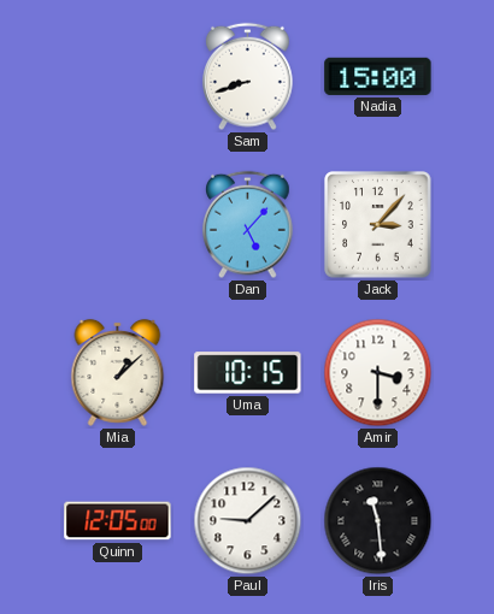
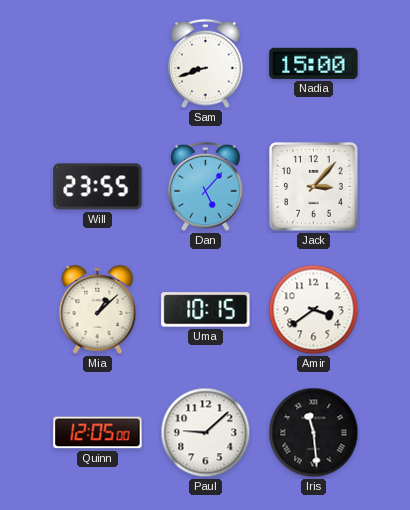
Will: none -> 23:55 (98, 187)
Amir: 3:30 -> 3:39 (314, 310)
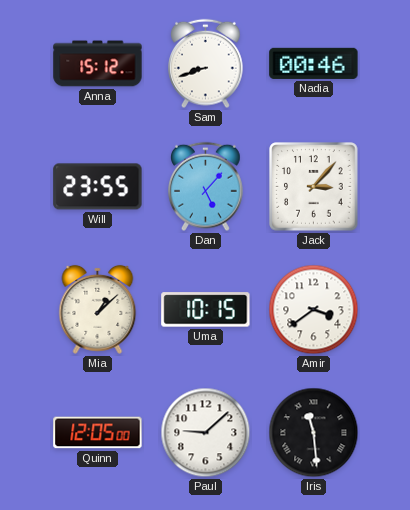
Anna: none -> 15:12 (98, 64)
Nadia: 15:00 -> 00:46 (314, 63)
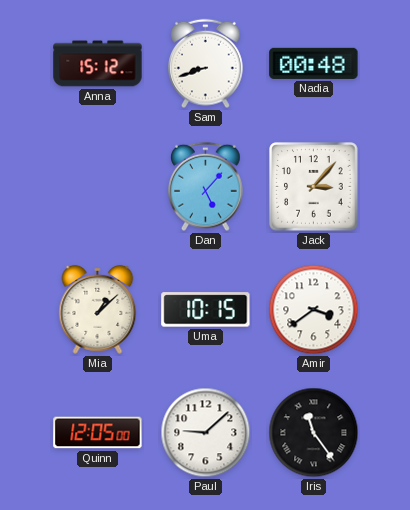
Nadia: 00:46 -> 00:48 (314, 63)
Will: 23:55 -> none (98, 187)
Iris: 11:29 -> 11:24 (314, 433)
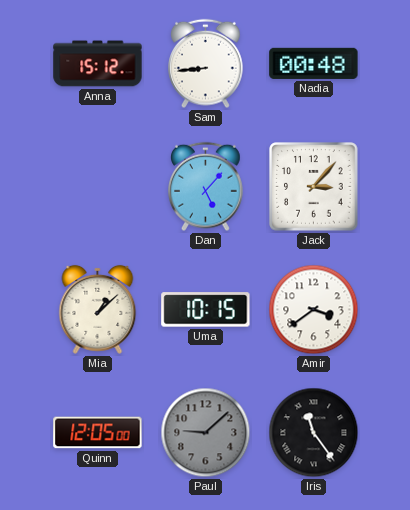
Sam: 8:42 -> 8:44 (206, 64)
Paul dial: white -> grey (206, 433)
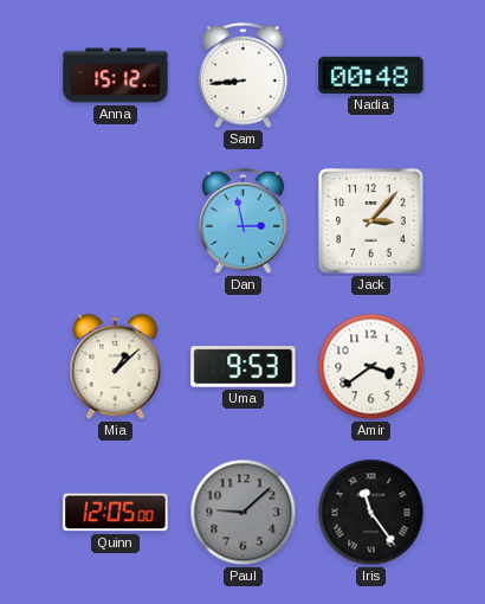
Dan: 5:07 -> 2:58 (244, 221)
Uma: 10:15 -> 9:53 (244, 367)
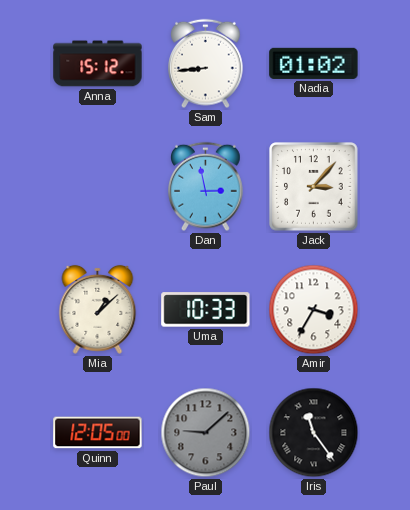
Nadia: 00:48 -> 01:02 (314, 63)
Uma: 9:53 -> 10:33 (206, 310)
Amir: 3:39 -> 3:35 (314, 310)
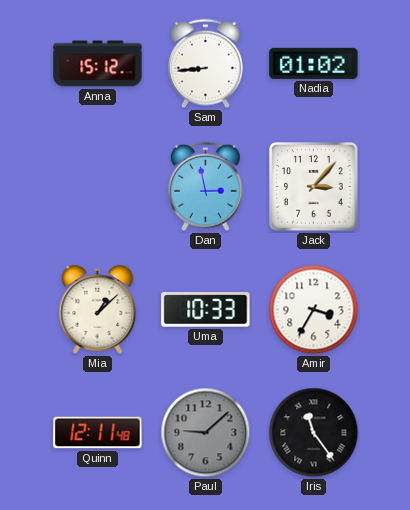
Quinn: 12:05 -> 12:11 (98, 433)
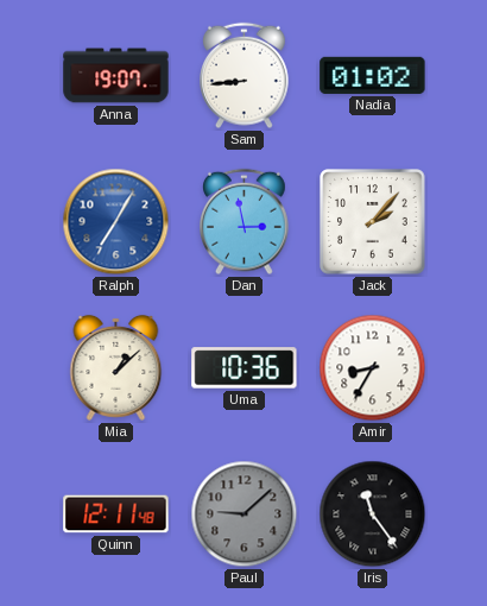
Anna: 15:12 -> 19:07 (116, 76)
Ralph: none -> 7:05 (116, 222)
Jack: 3:07 -> 2:07 (373, 222)
Uma: 10:33 -> 10:36 (245, 368)
Amir: 3:35 -> 8:35 (373, 368)
